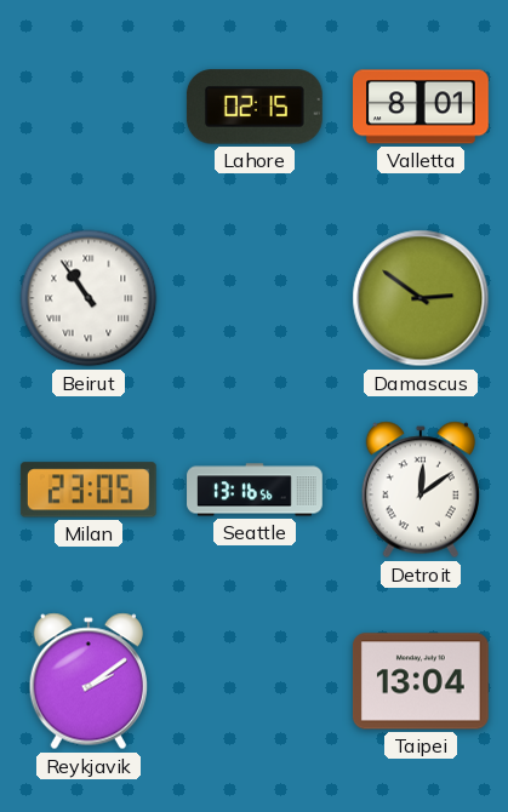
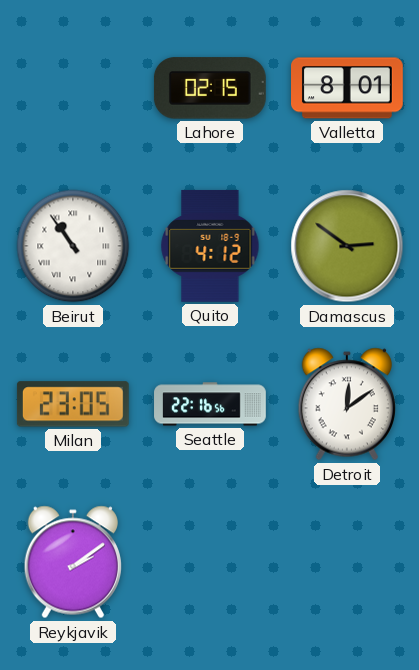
Quito: none -> 4:12 (210, 246)
Seattle: 13:16 -> 22:16 (210, 404)
Taipei: 13:04 -> none (421, 681)
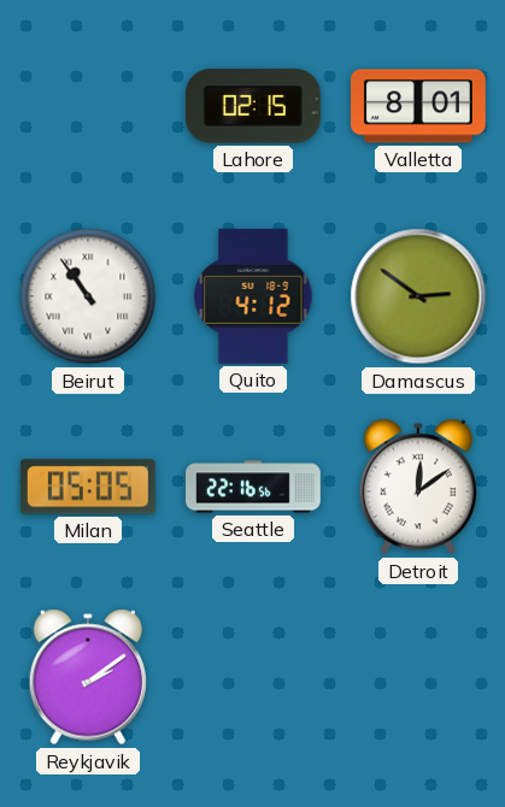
Milan: 23:05 -> 05:05 (88, 487)
